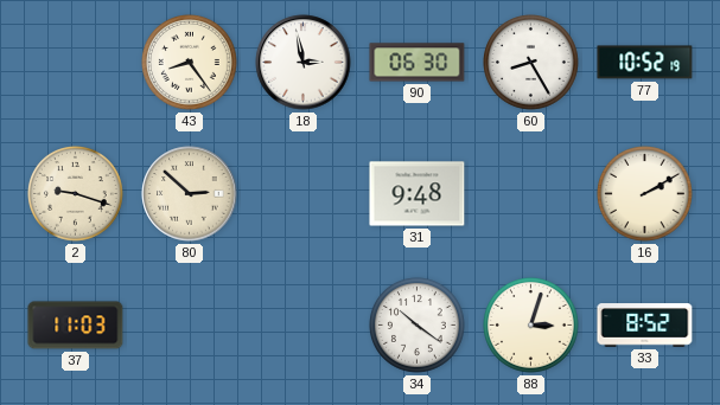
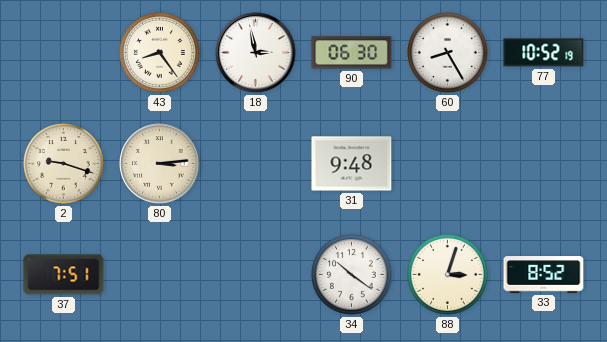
80: 2:52 -> 3:14 (160, 164)
16: 2:10 -> none (645, 194)
37: 11:03 -> 7:51 (64, 275)
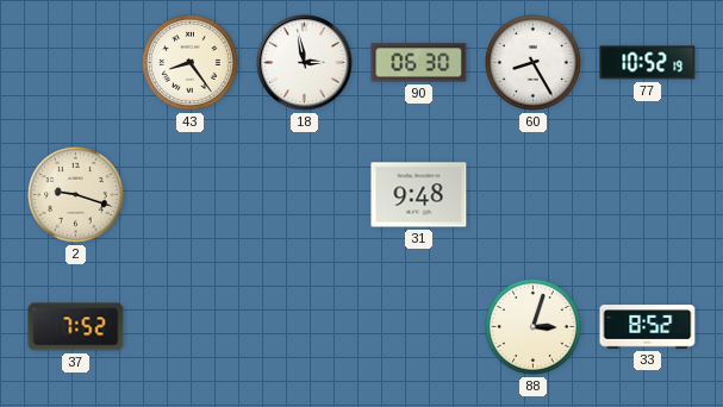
80: 3:14 -> none (160, 164)
37: 7:51 -> 7:52 (76, 327)
34: 10:21 -> none (352, 275)
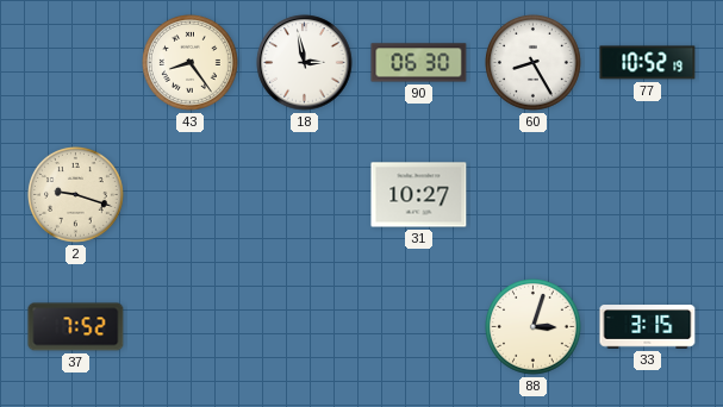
31: 9:48 -> 10:27 (419, 195)
33: 8:52 -> 3:15 (648, 327)
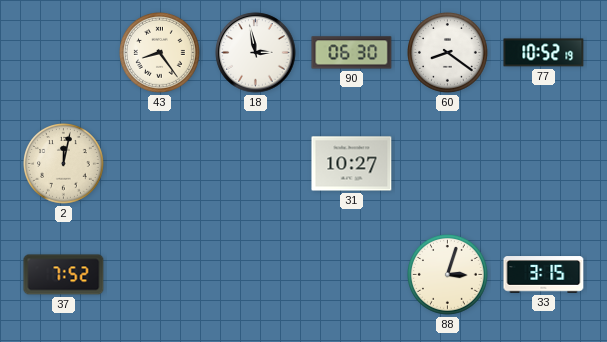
60: 8:25 -> 8:21 (448, 53)
2: 9:18 -> 12:02 (64, 164)
